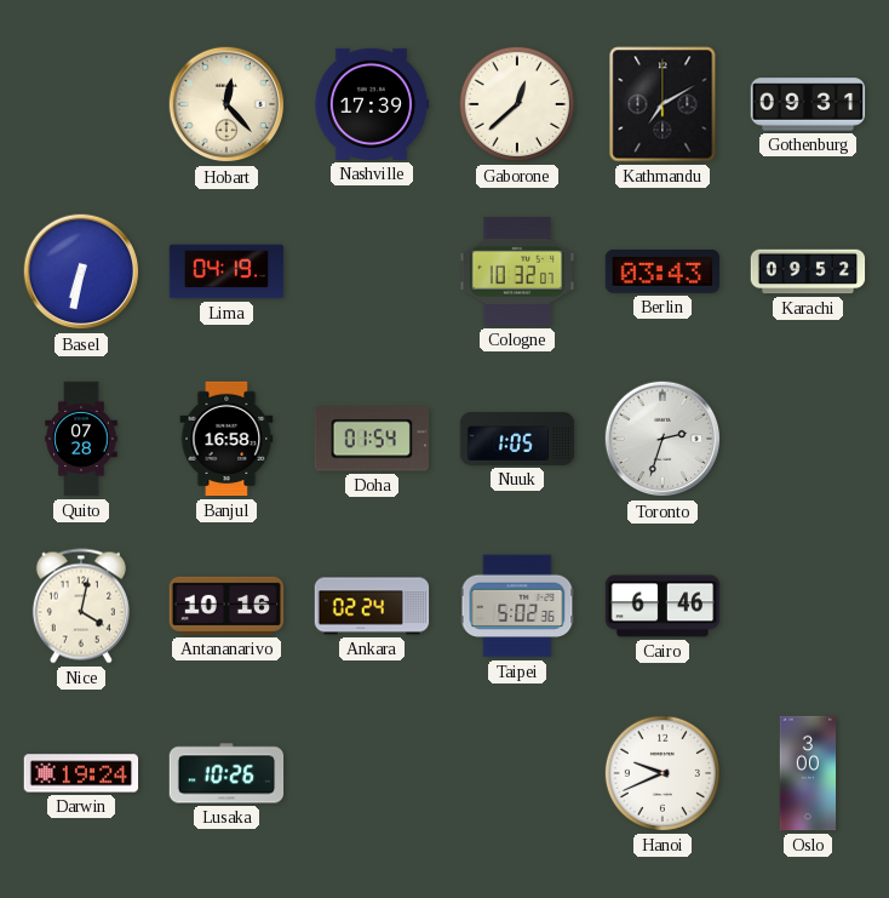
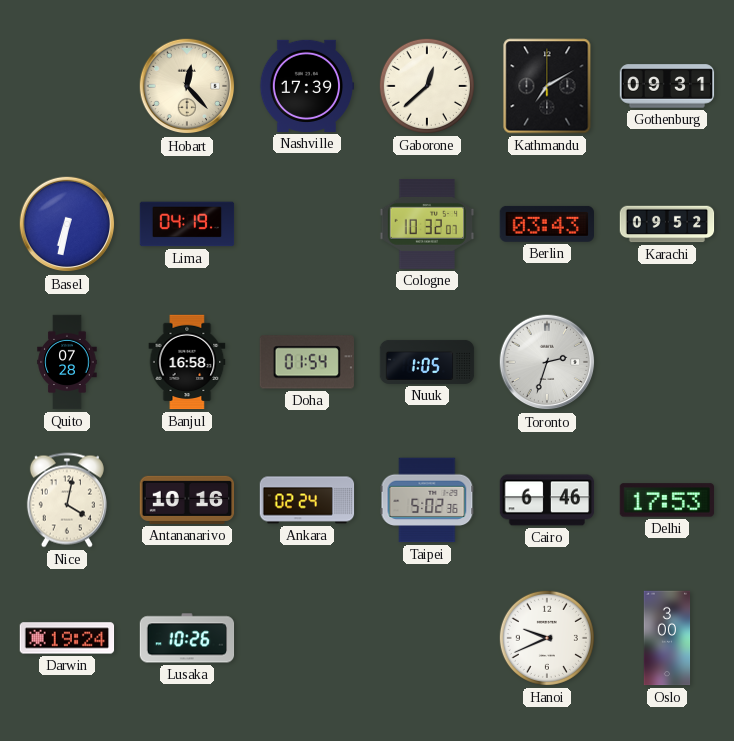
Delhi: none -> 17:53 (667, 500)
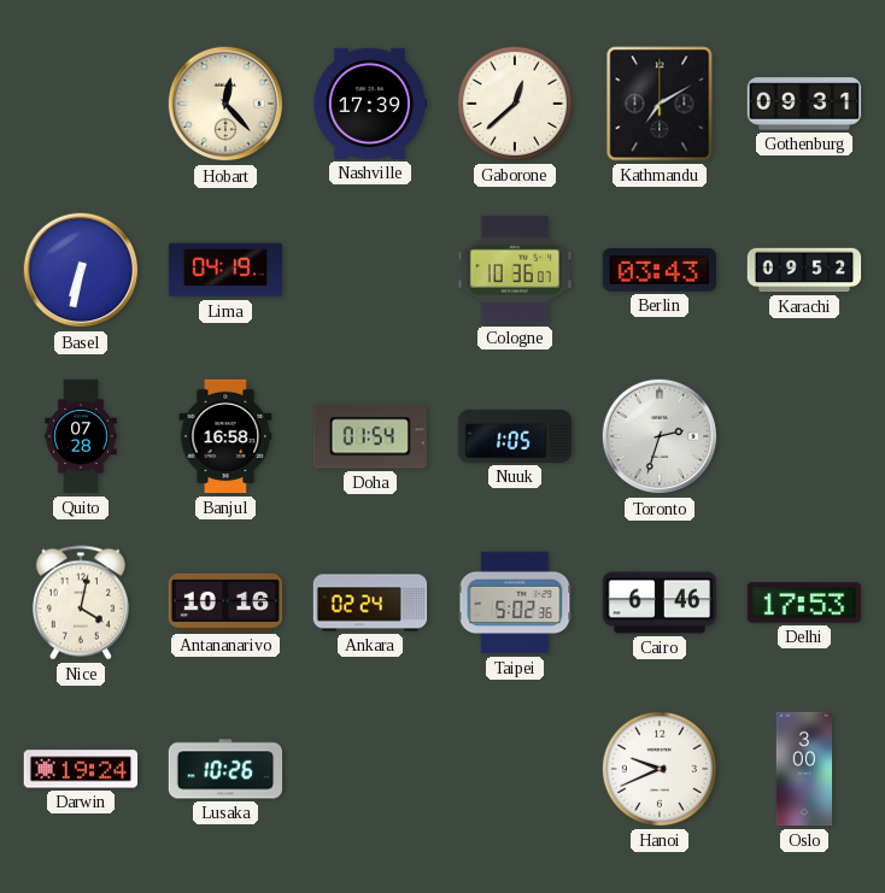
Cologne: 10:32 -> 10:36 (515, 270)
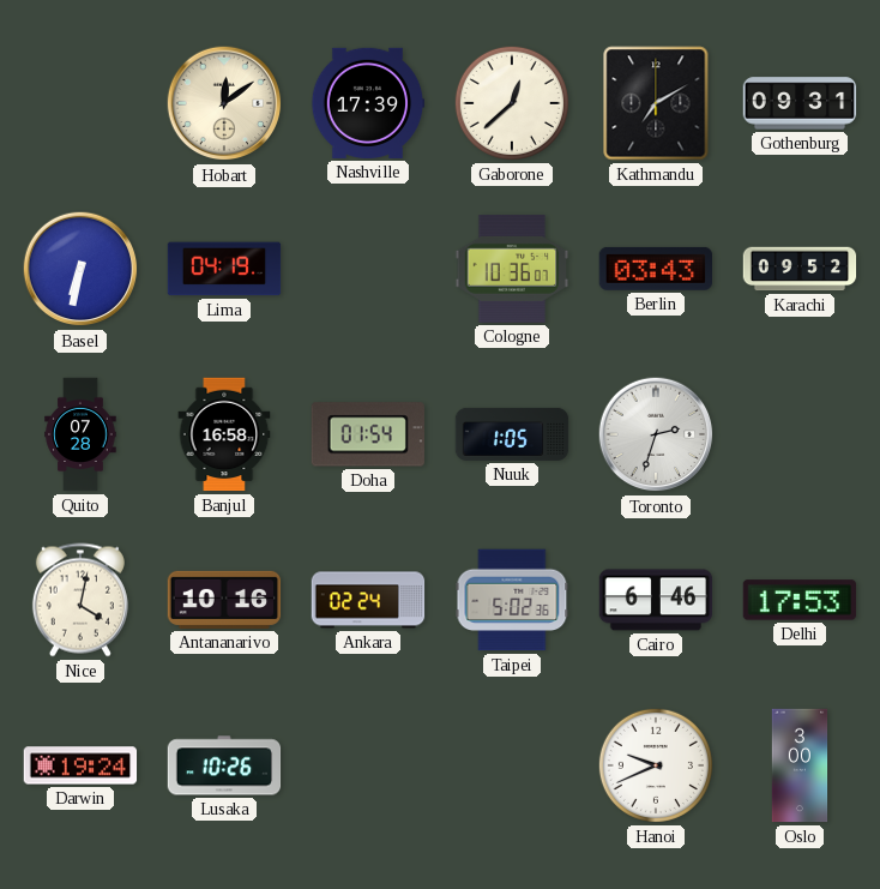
Hobart: 12:23 -> 12:09 (224, 103)
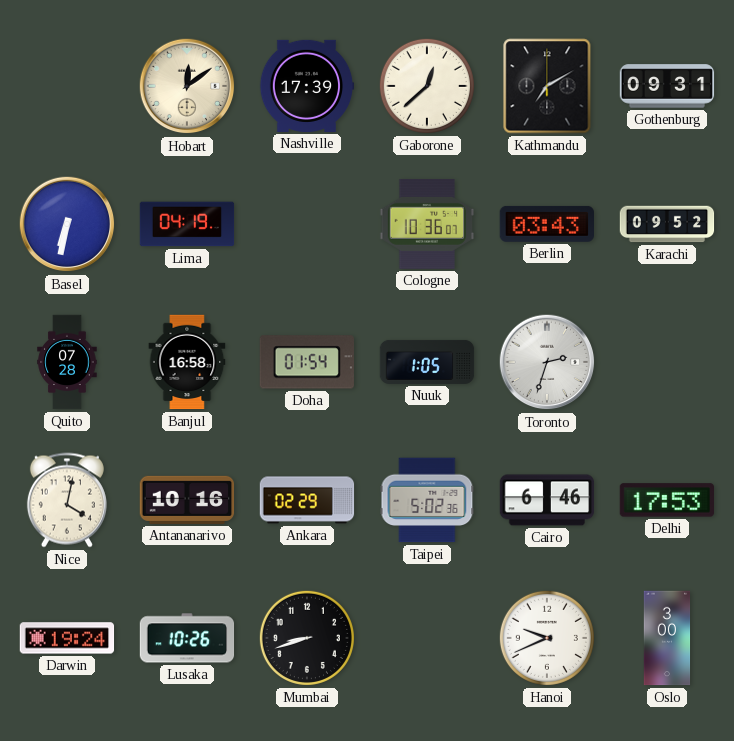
Ankara: 02:24 -> 02:29 (307, 500)
Mumbai: none -> 8:42 (307, 638)
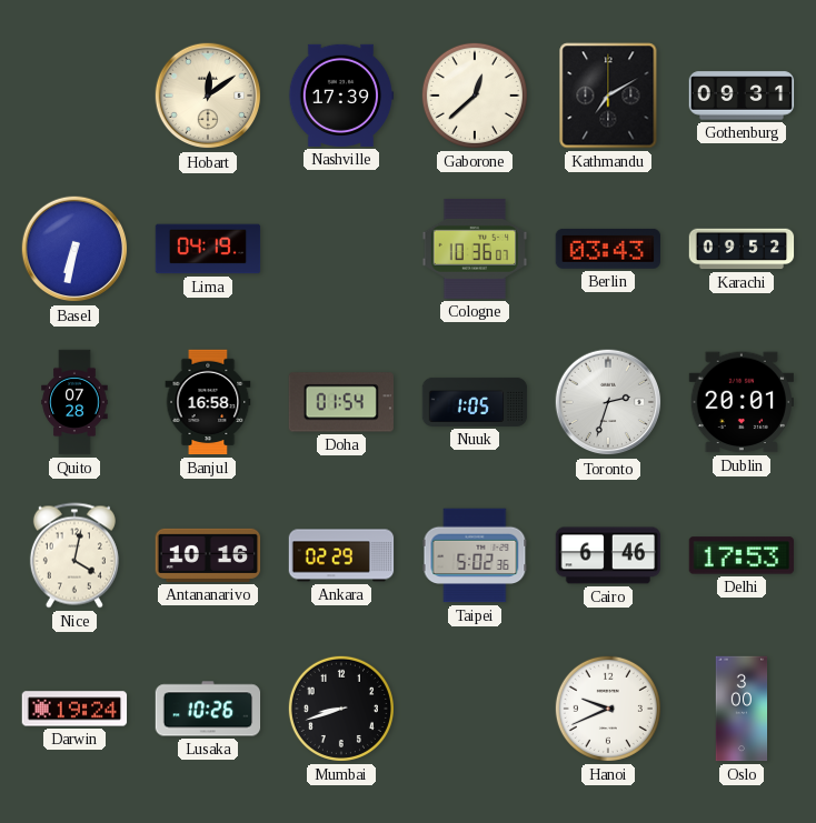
Dublin: none -> 20:01 (742, 402)
